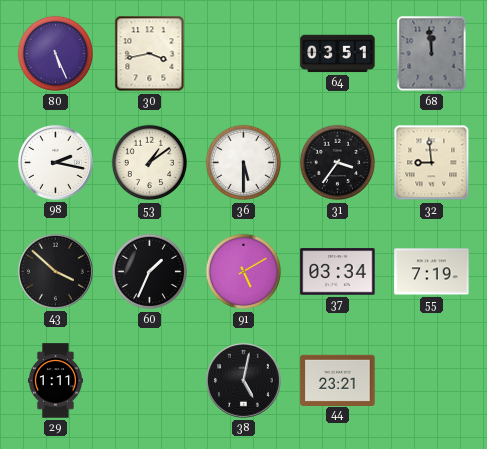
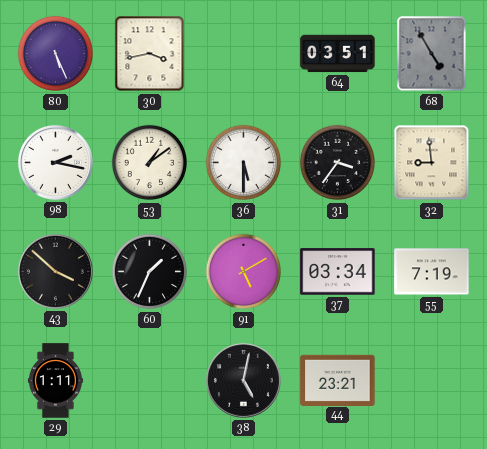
68: 11:59 -> 4:55 (432, 54)
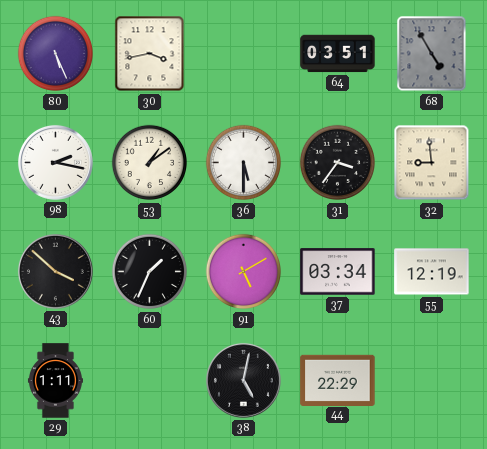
55: 7:19 -> 12:19 (432, 272)
44: 23:21 -> 22:29 (338, 380)
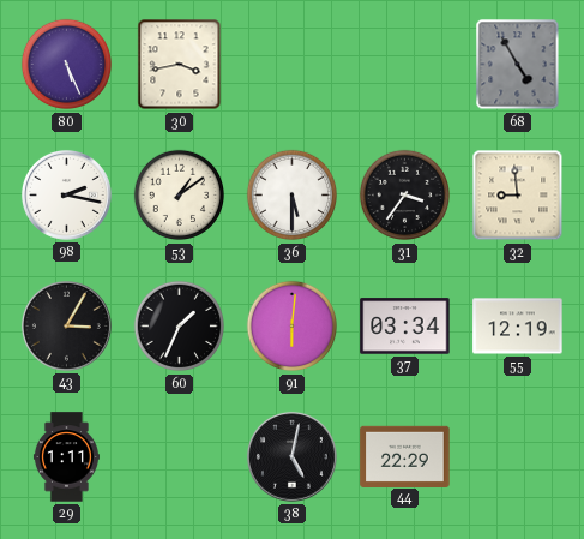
64: 03:51 -> none (338, 54)
43: 3:52 -> 3:05 (66, 325)
91: 5:10 -> 6:01 (293, 327)
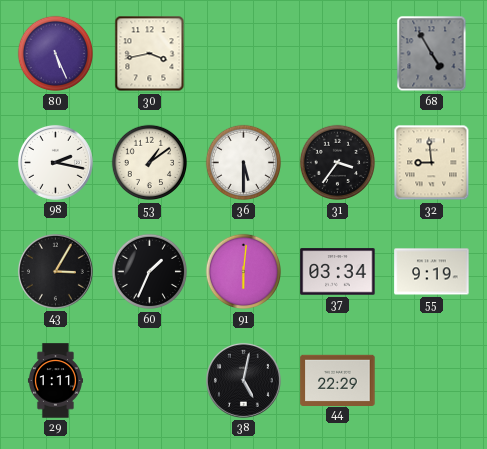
55: 12:19 -> 9:19 (432, 272)
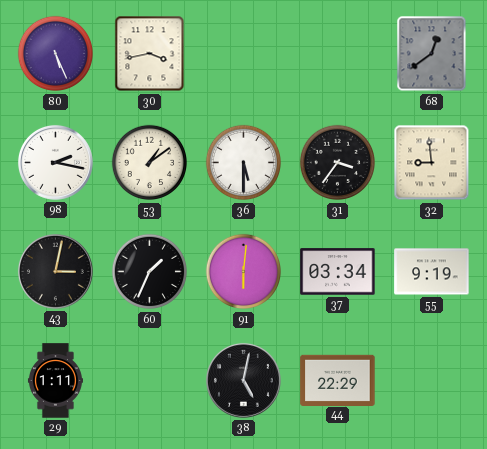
68: 4:55 -> 12:39 (432, 54)
43: 3:05 -> 3:02 (55, 271)
